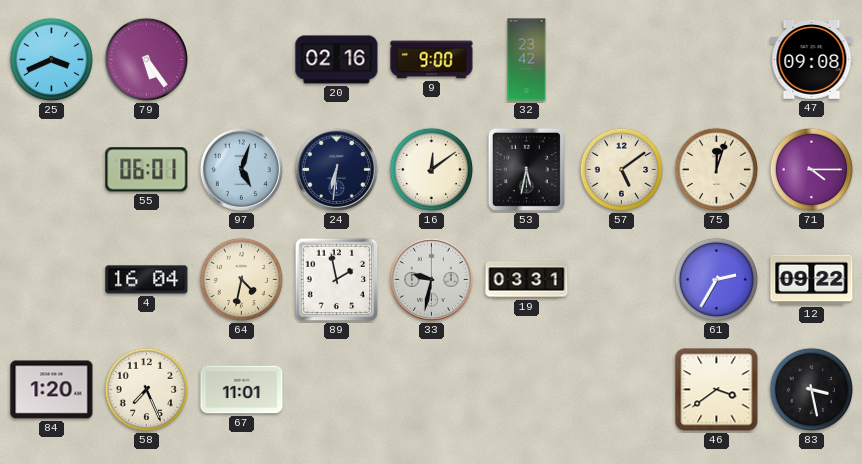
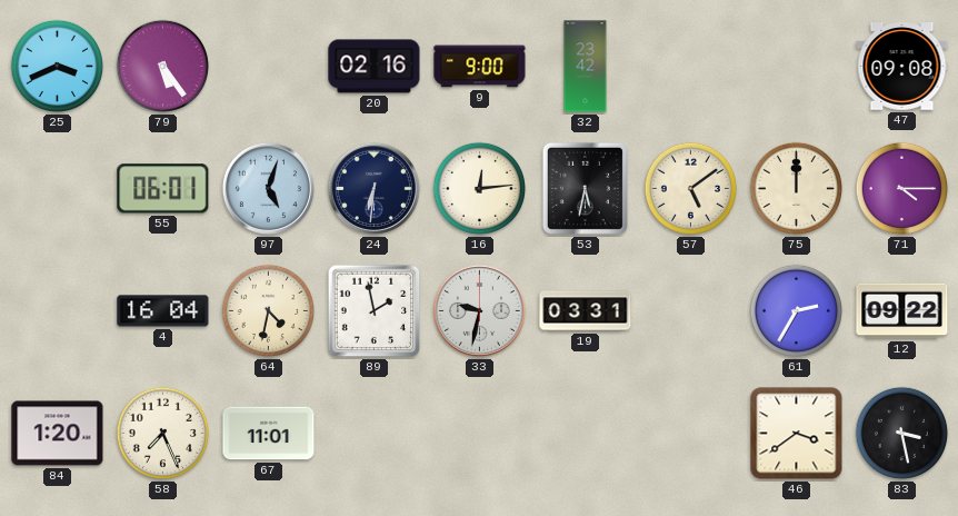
16: 12:09 -> 12:14 (480, 189)
75: 12:03 -> 12:00 (797, 189)
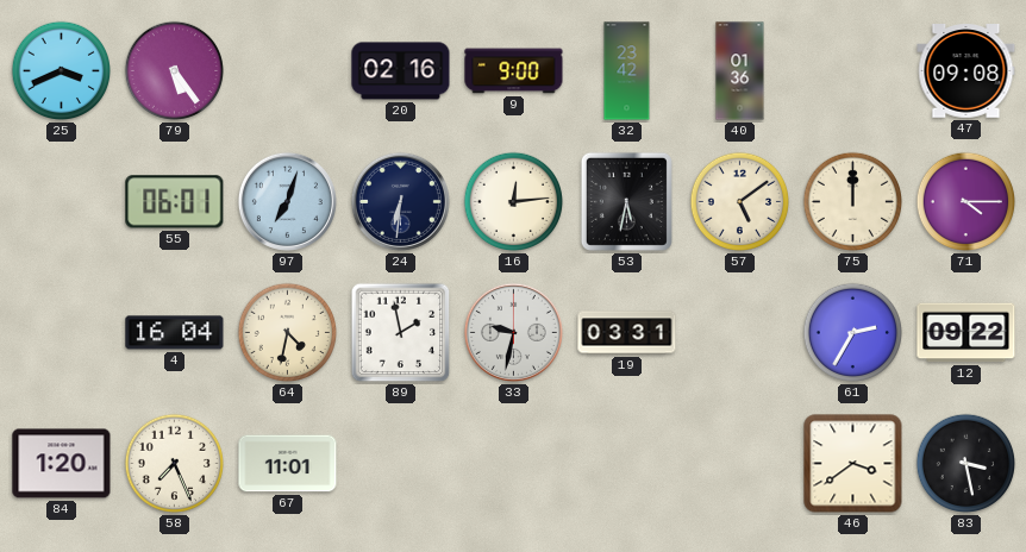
40: none -> 01:36 (740, 71)
97: 5:03 -> 7:03 (287, 201)
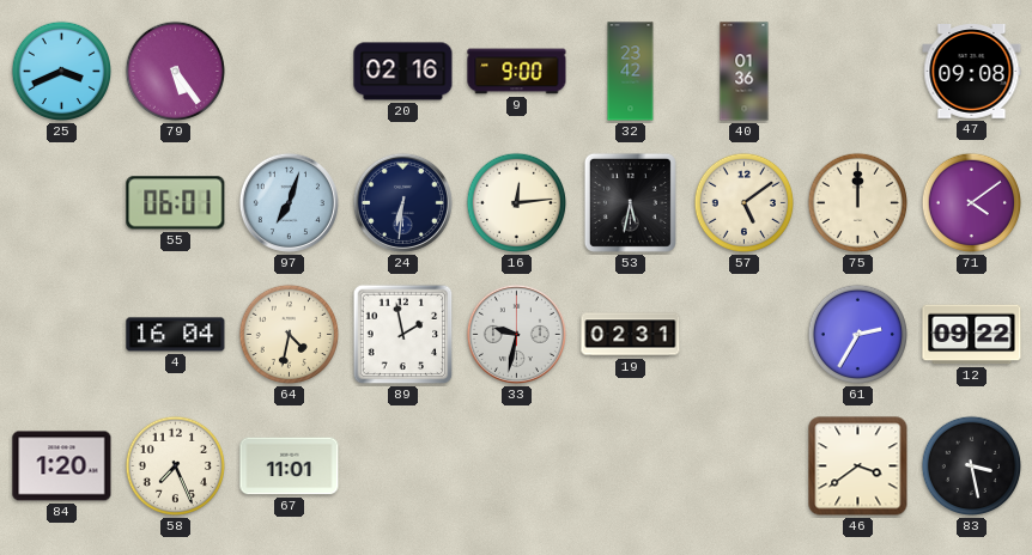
71: 4:15 -> 4:09 (972, 203)
19: 03:31 -> 02:31 (631, 335)
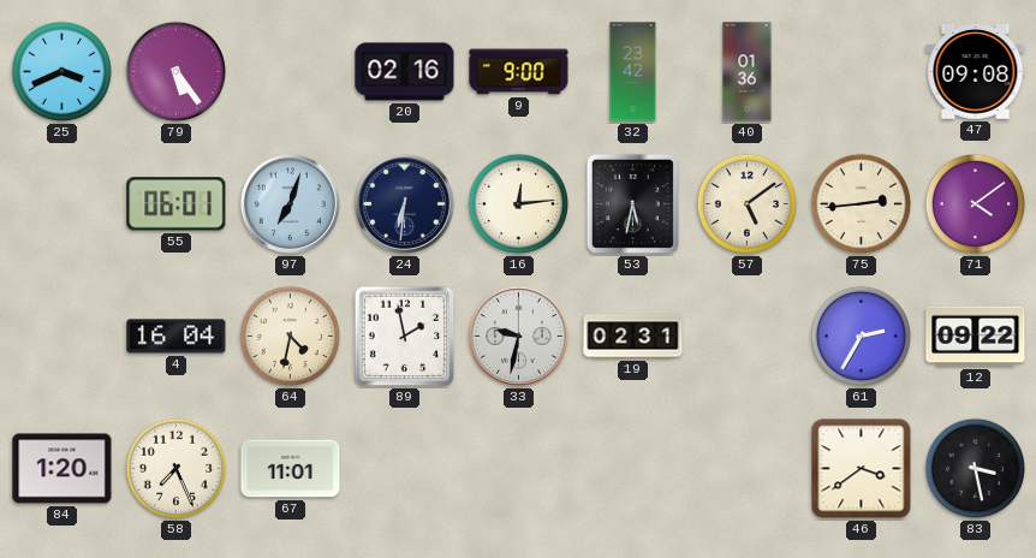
75: 12:00 -> 2:44 (862, 204)
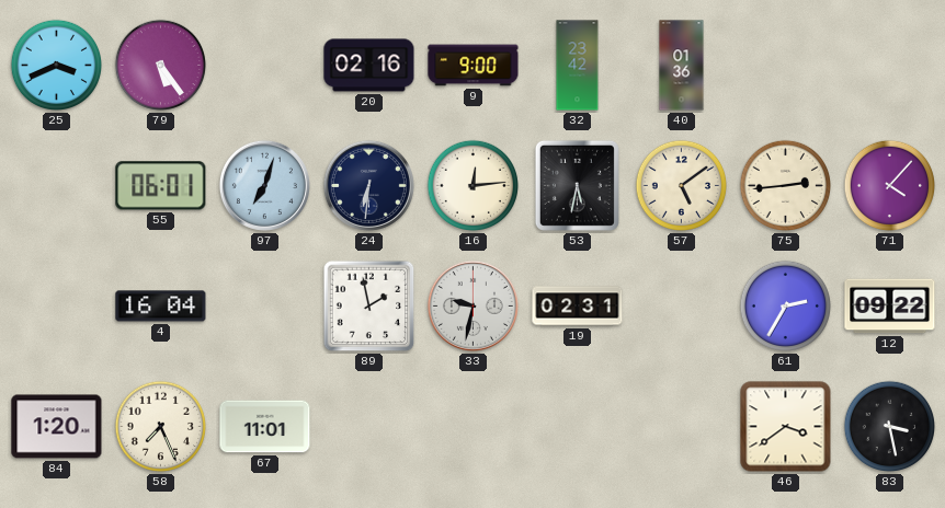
47: 09:08 -> none (976, 72)
71: 4:09 -> 4:07 (890, 186)
64: 4:32 -> none (291, 337)
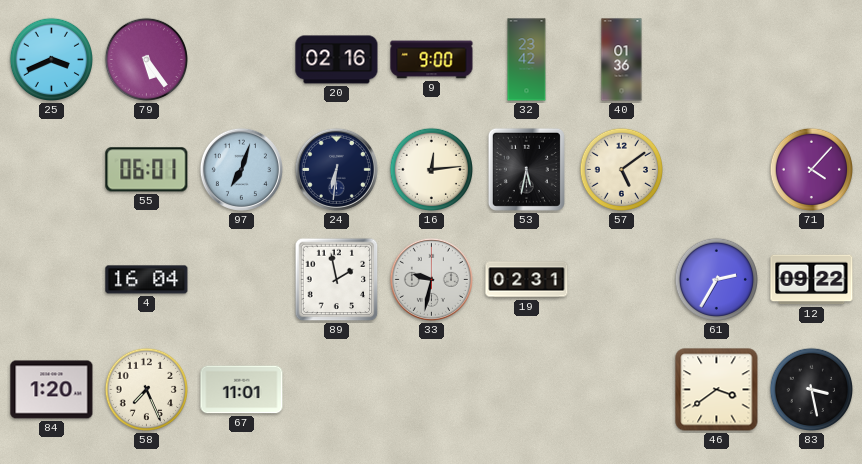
75: 2:44 -> none (786, 186)
